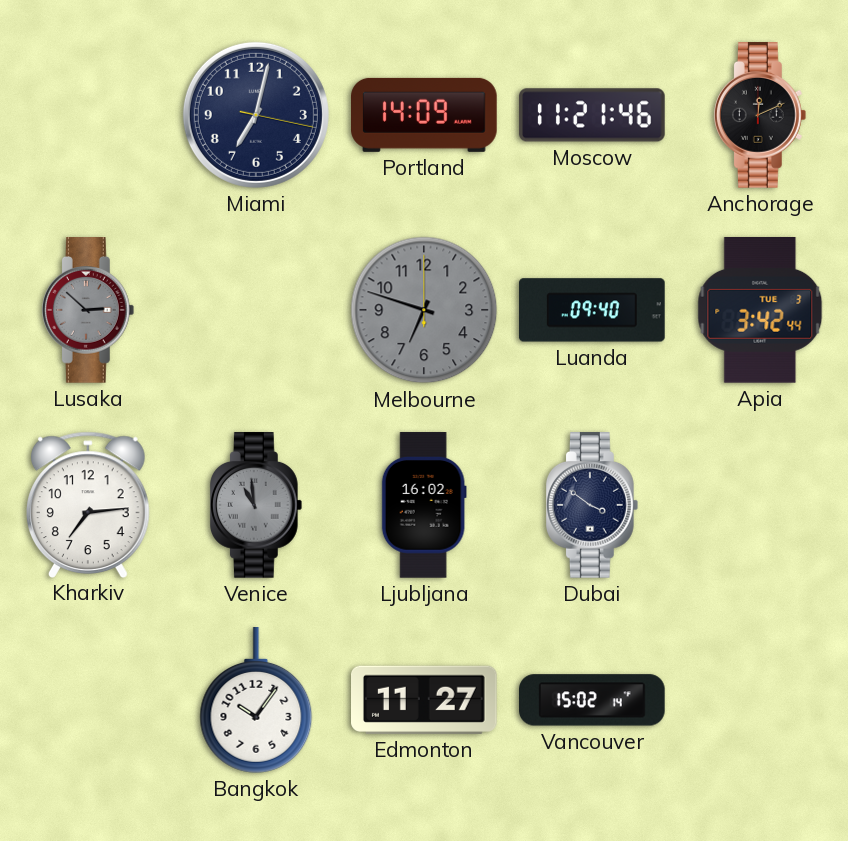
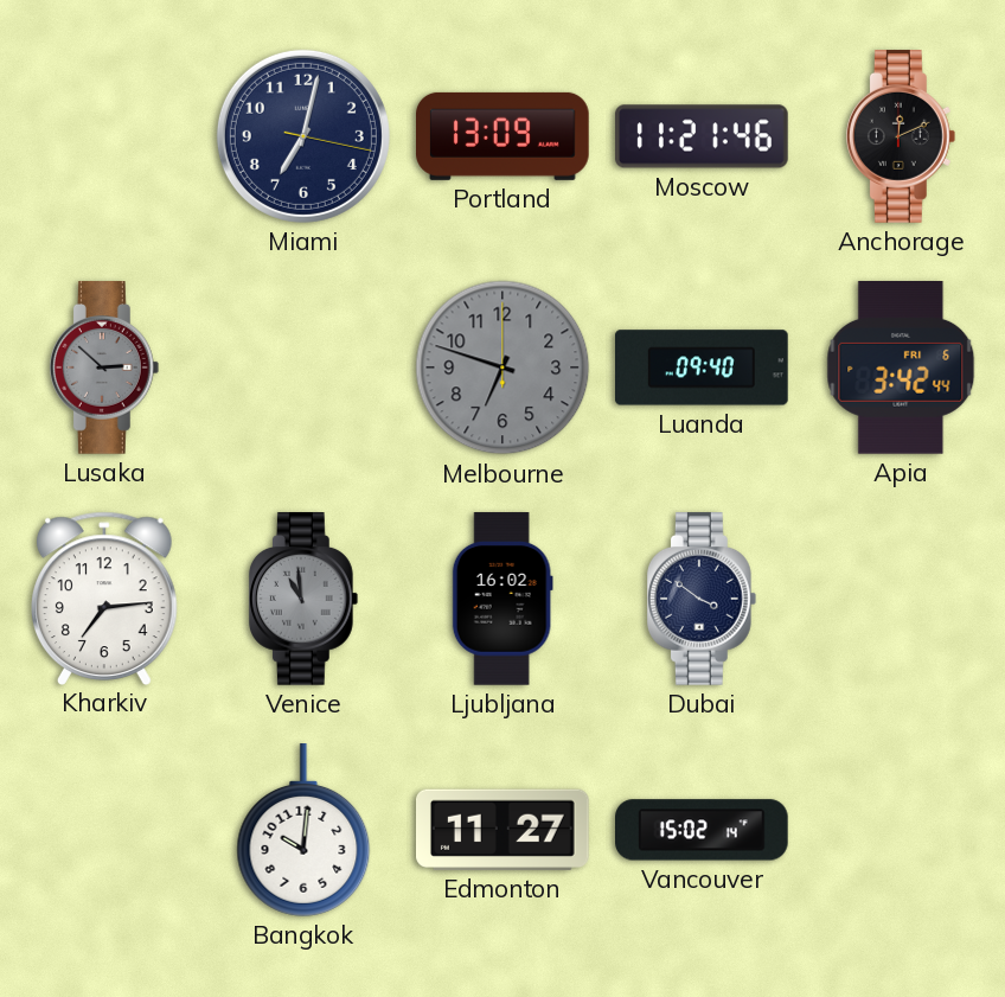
Portland: 14:09 -> 13:09 (503, 136)
Apia date: TUE 3 -> FRI 6 (901, 369)
Bangkok: 10:06 -> 10:01 (303, 830)
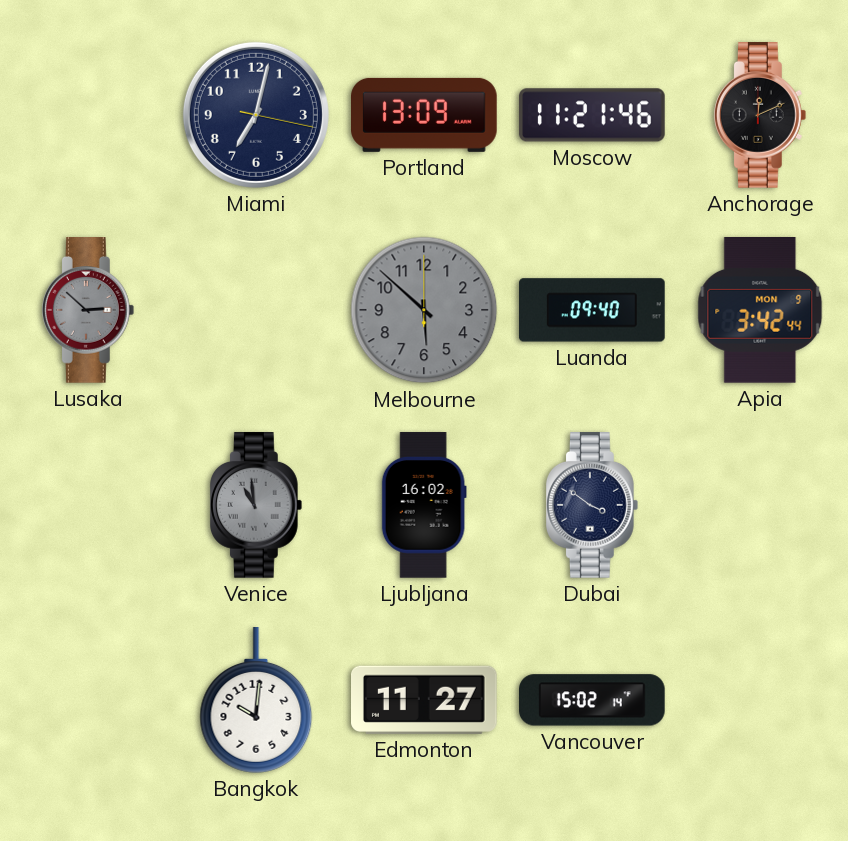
Melbourne: 6:48 -> 5:52 (424, 310)
Apia date: FRI 6 -> MON 9 (760, 311)
Kharkiv: 7:14 -> none (104, 597)
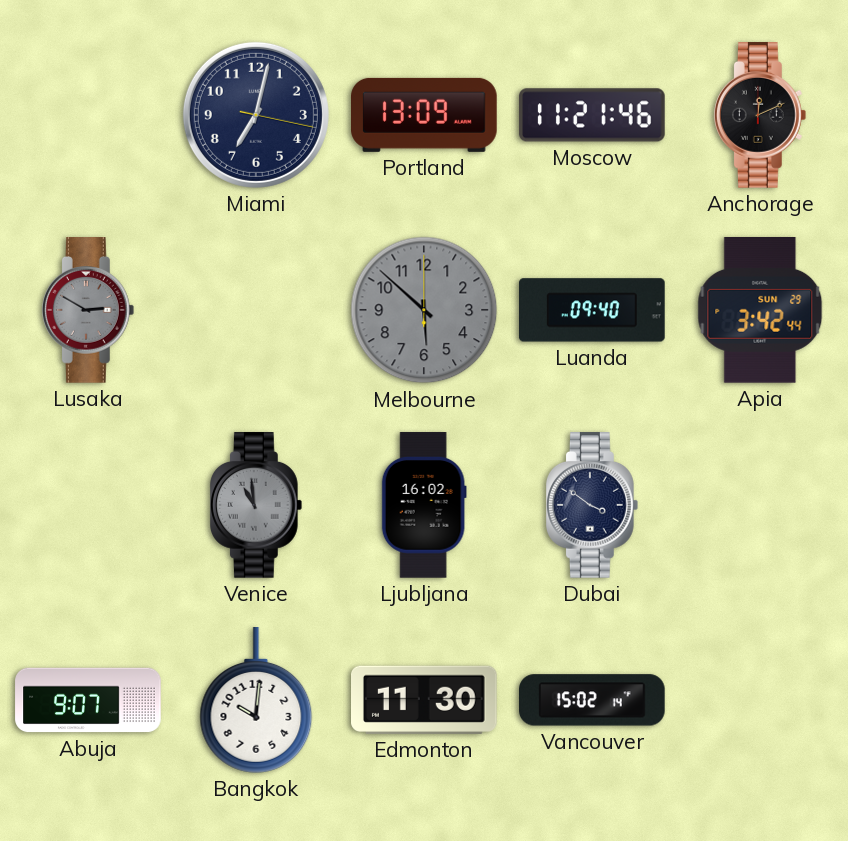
Lusaka: 2:52 -> 2:50 (88, 310)
Apia date: MON 9 -> SUN 29 (760, 311)
Abuja: none -> 9:07 (88, 700)
Edmonton: 11:27 -> 11:30 (425, 700)
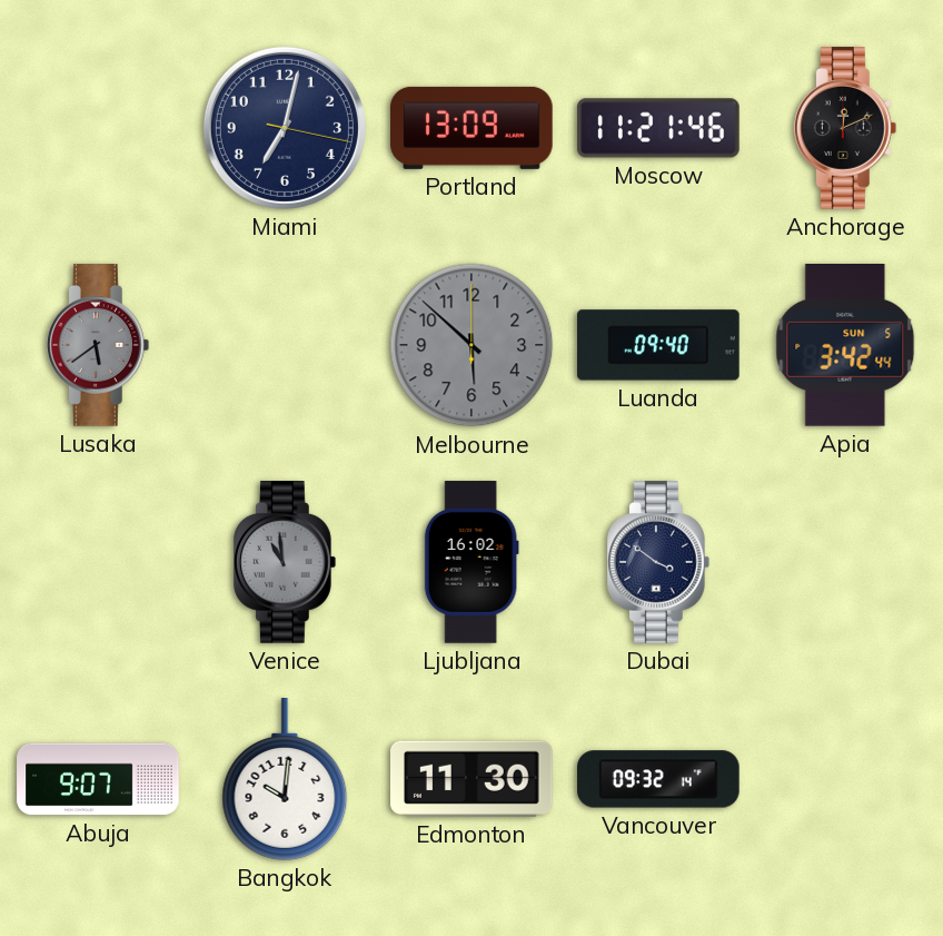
Lusaka: 2:50 -> 5:39 (98, 345)
Apia date: SUN 29 -> SUN 5 (845, 346)
Vancouver: 15:02 -> 09:32 (659, 779)
